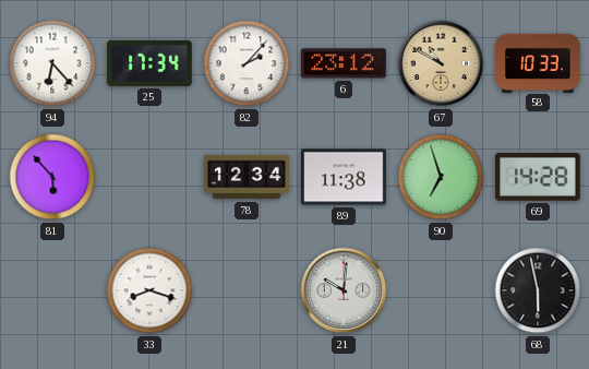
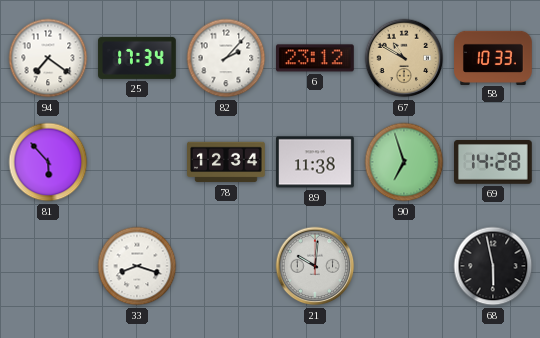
94: 6:23 -> 7:21 (48, 58)
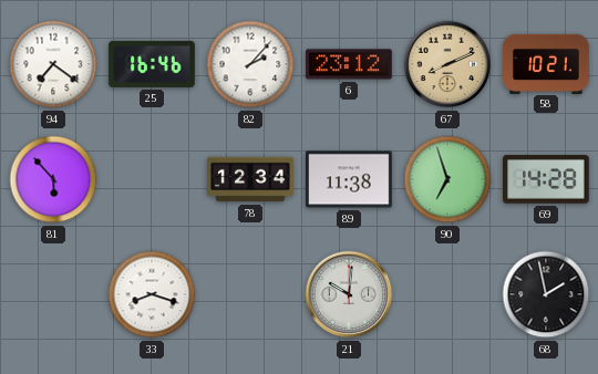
25: 17:34 -> 16:46 (152, 64)
67: 10:50 -> 8:11 (447, 64)
58: 10:33 -> 10:21 (546, 63)
68: 5:58 -> 1:58 (546, 294)
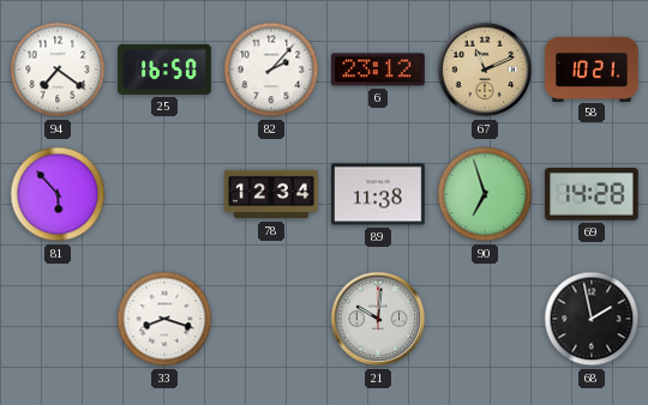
25: 16:46 -> 16:50 (164, 69)
67: 8:11 -> 11:11 (485, 69)
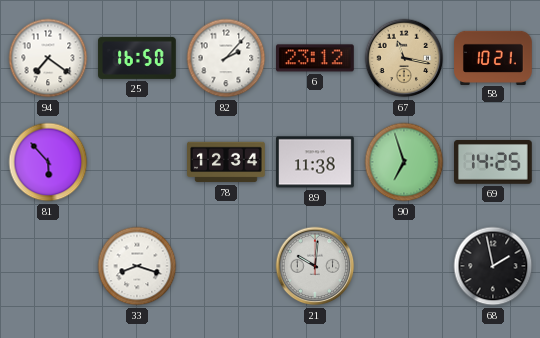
67: 11:11 -> 11:17 (404, 58)
69: 14:28 -> 14:25 (494, 163)
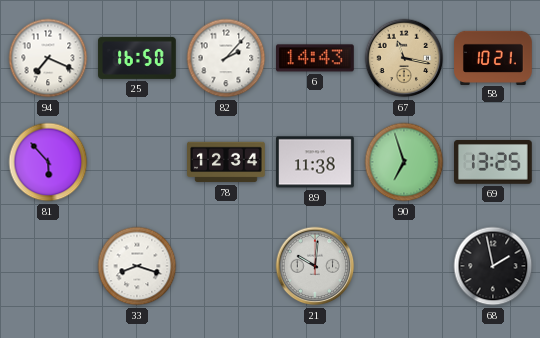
94: 7:21 -> 7:19 (48, 58)
6: 23:12 -> 14:43 (316, 58)
69: 14:25 -> 13:25 (494, 163)
